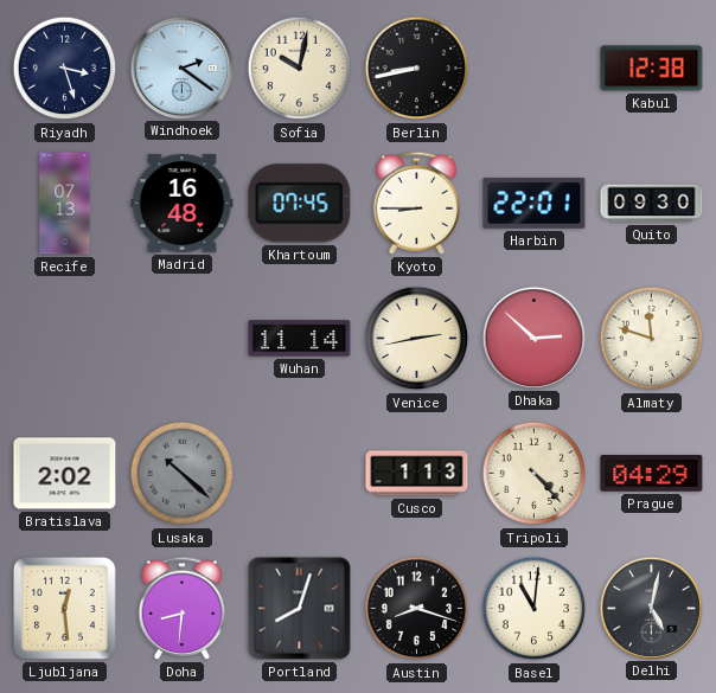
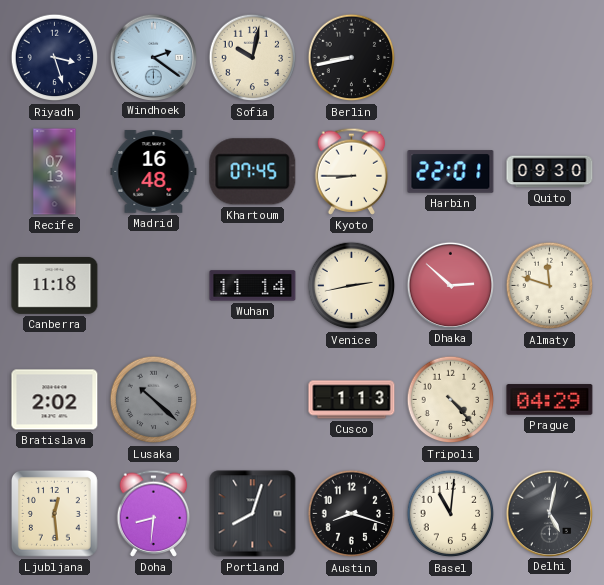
Kabul: 12:38 -> none (652, 69)
Canberra: none -> 11:18 (55, 285)
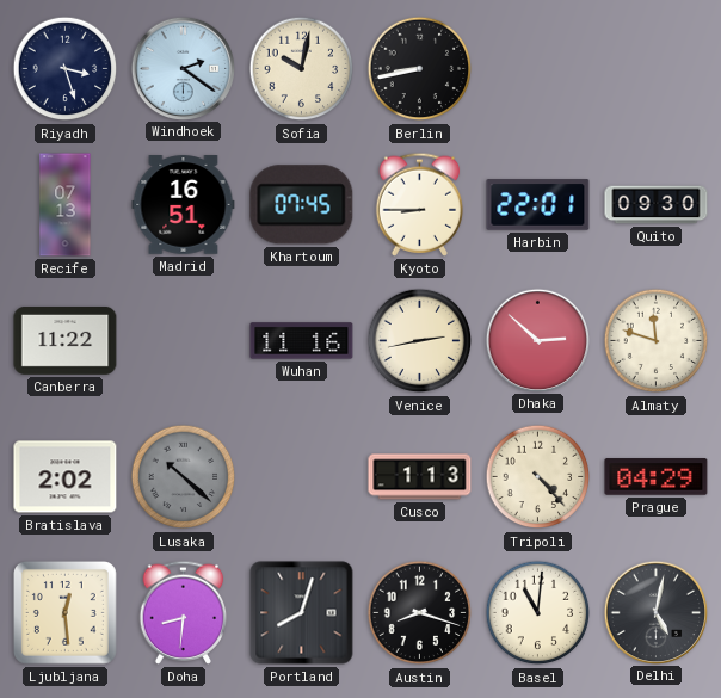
Madrid: 16:48 -> 16:51 (184, 205)
Canberra: 11:18 -> 11:22 (66, 340)
Wuhan: 11:14 -> 11:16 (302, 341)
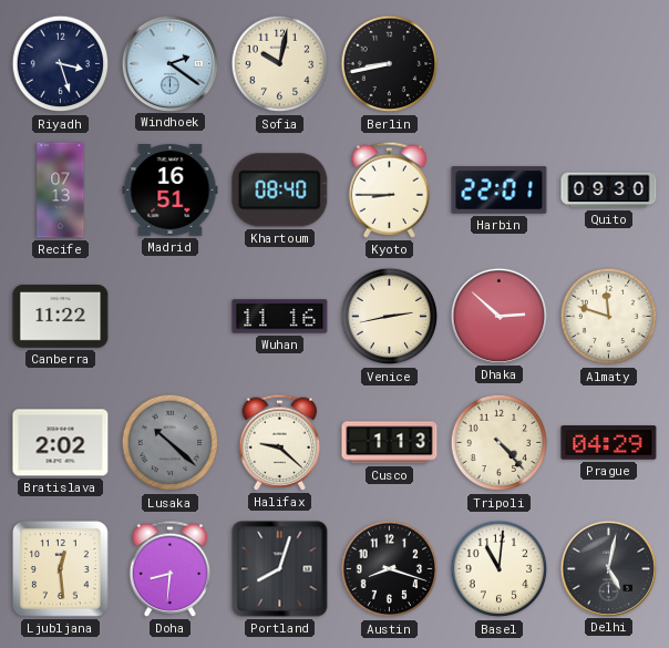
Khartoum: 07:45 -> 08:40 (280, 191)
Halifax: none -> 9:22 (280, 442)
